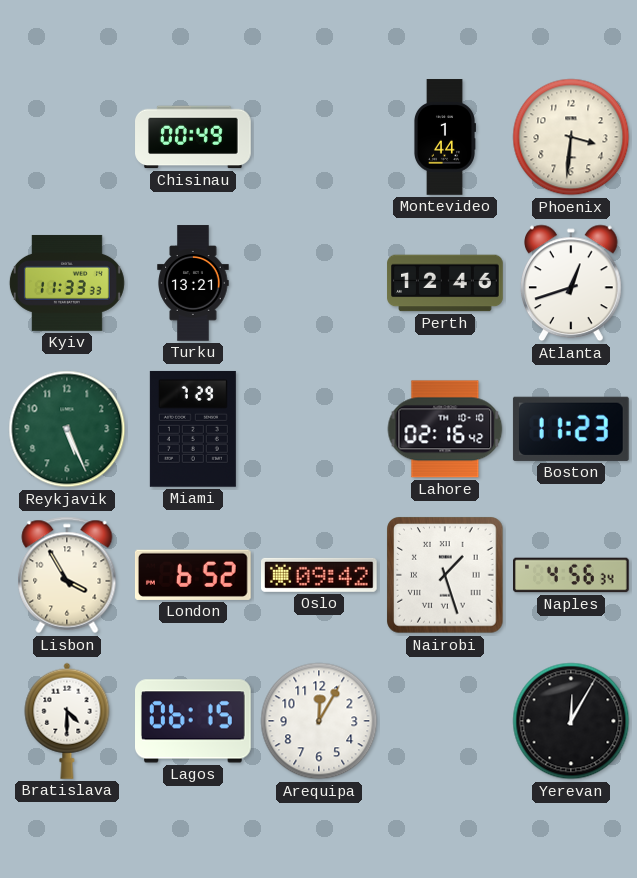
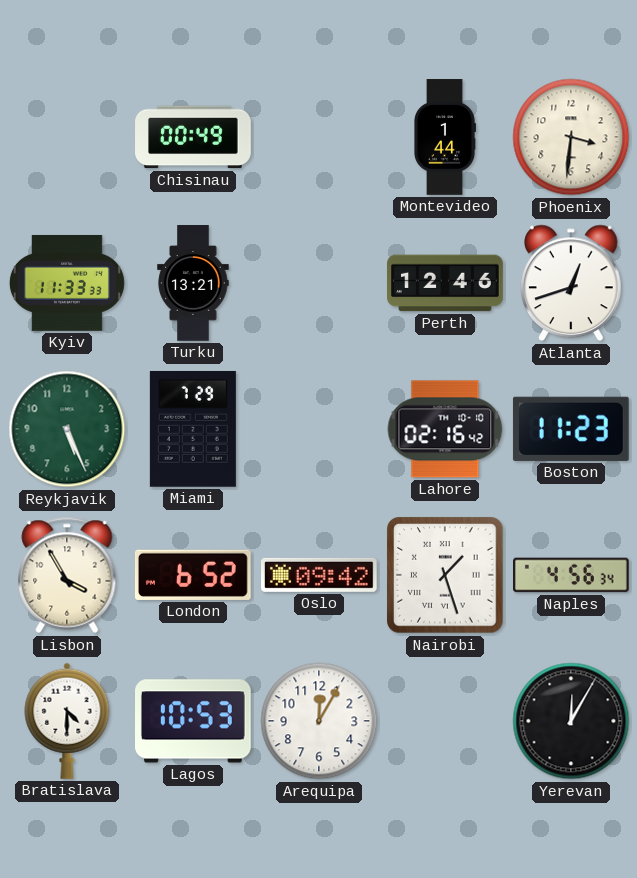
Lagos: 06:15 -> 10:53 (194, 721)
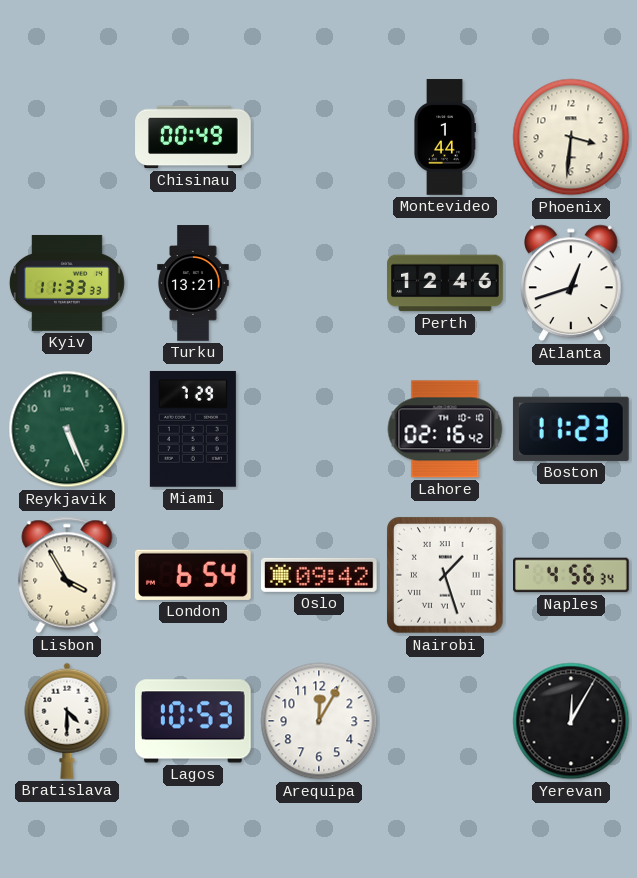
London: 6:52 -> 6:54 (193, 575)
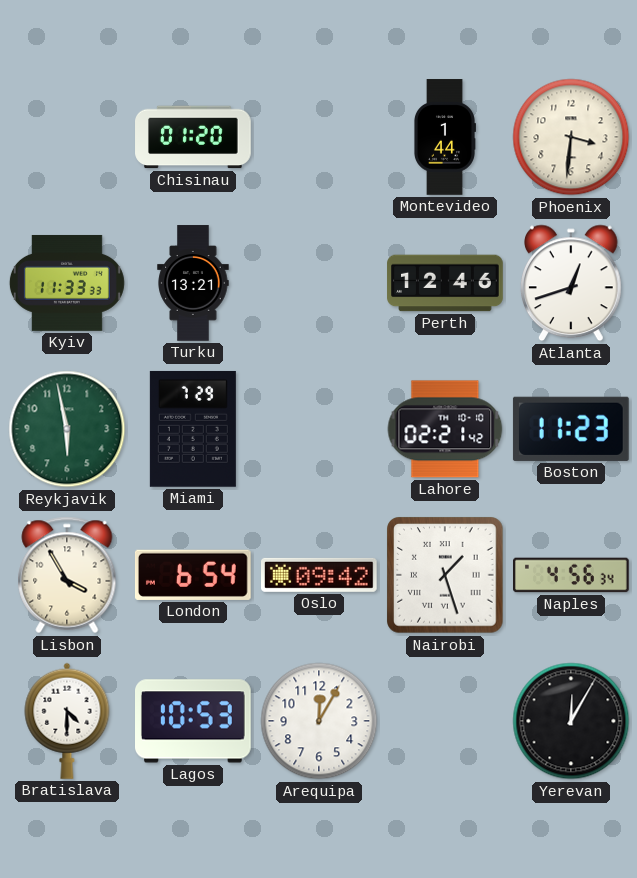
Chisinau: 00:49 -> 01:20 (193, 137)
Reykjavik: 5:26 -> 5:58 (67, 429)
Lahore: 02:16 -> 02:21 (445, 429)
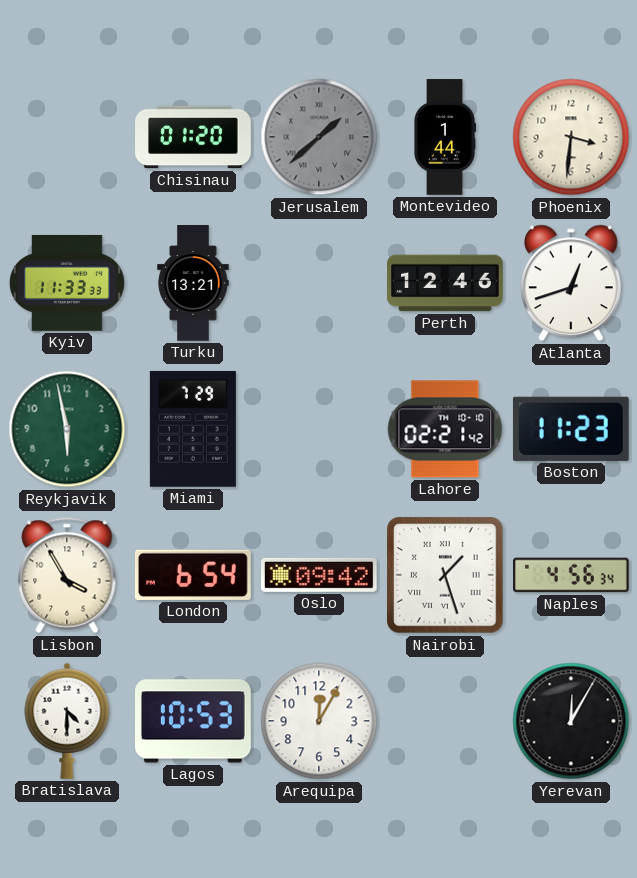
Jerusalem: none -> 1:38 (319, 137)
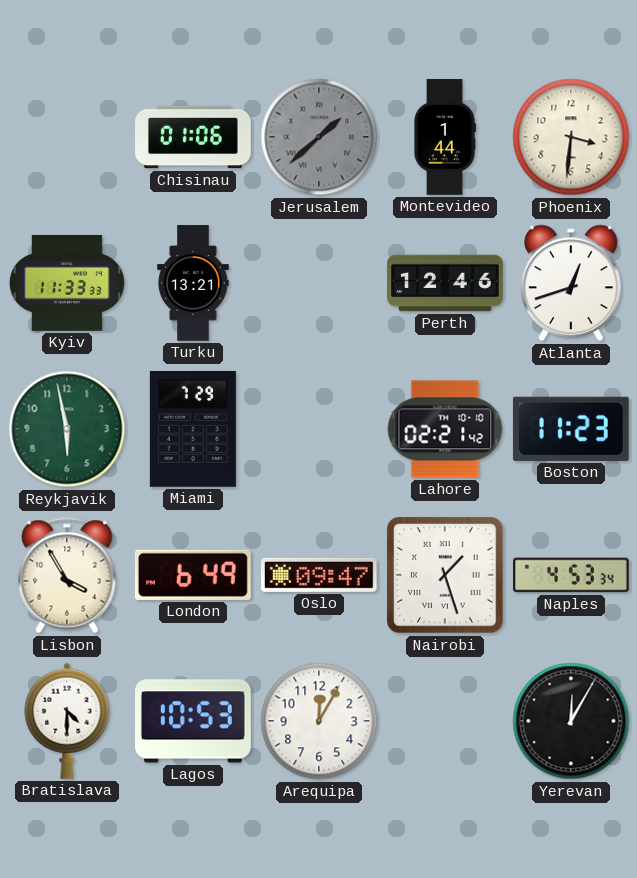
Chisinau: 01:20 -> 01:06 (193, 137)
London: 6:54 -> 6:49 (193, 575)
Oslo: 09:42 -> 09:47 (320, 575)
Naples: 4:56 -> 4:53 (572, 575)
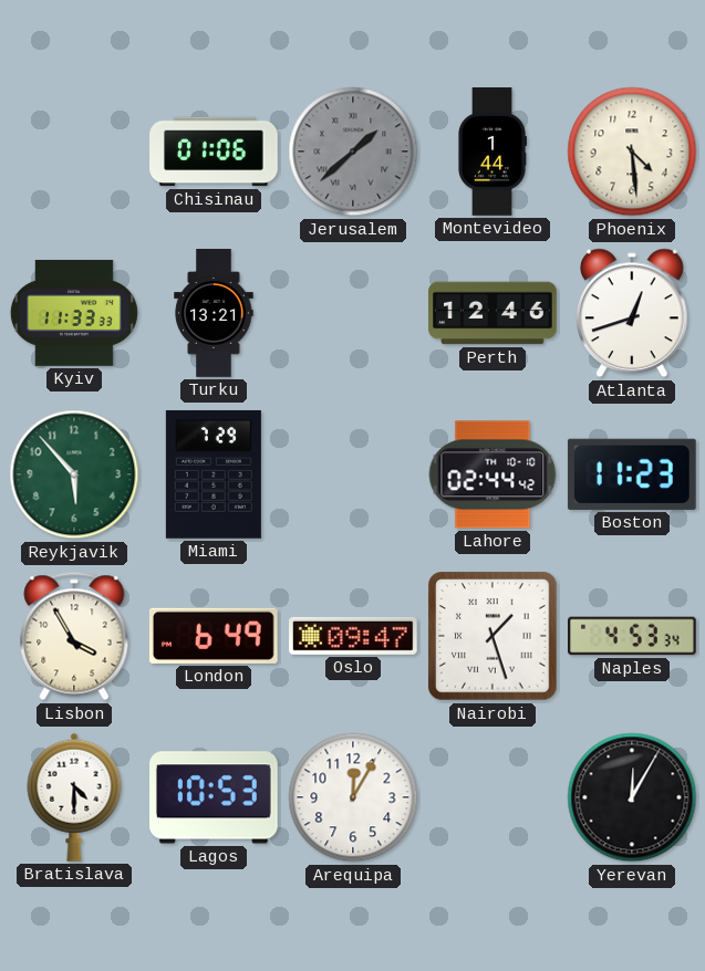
Phoenix: 3:31 -> 4:29 (632, 152)
Reykjavik: 5:58 -> 5:53 (74, 474)
Lahore: 02:21 -> 02:44 (493, 474)
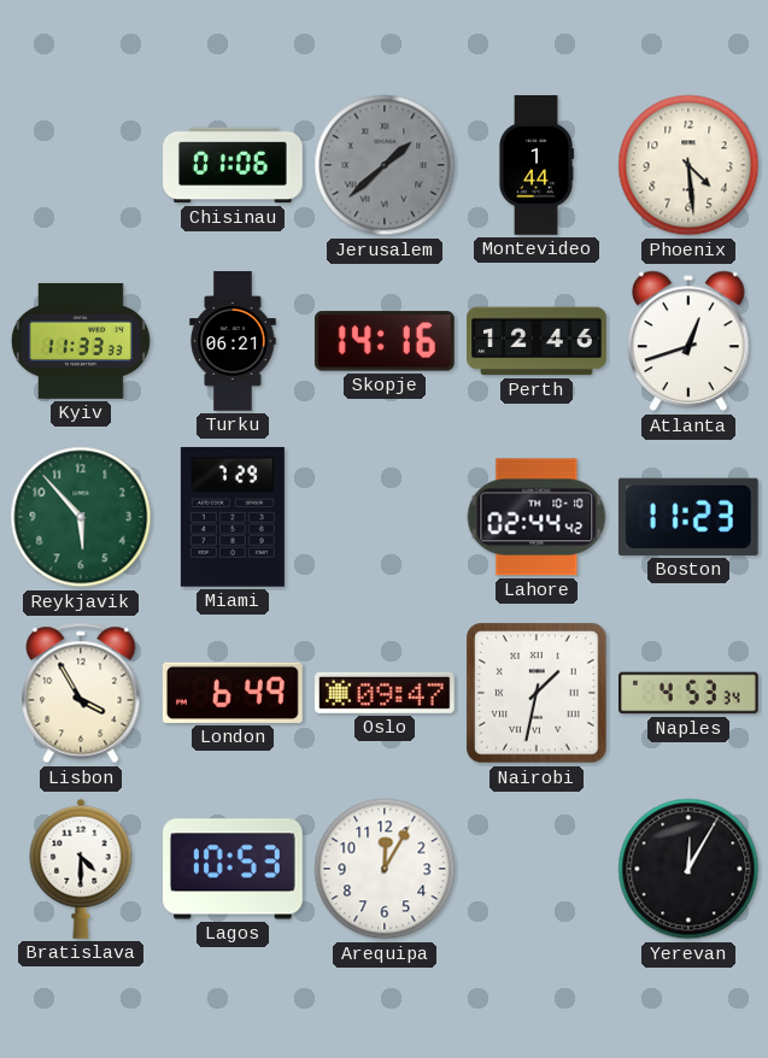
Turku: 13:21 -> 06:21 (233, 341)
Skopje: none -> 14:16 (385, 341)
Nairobi: 1:27 -> 1:32 (537, 693)
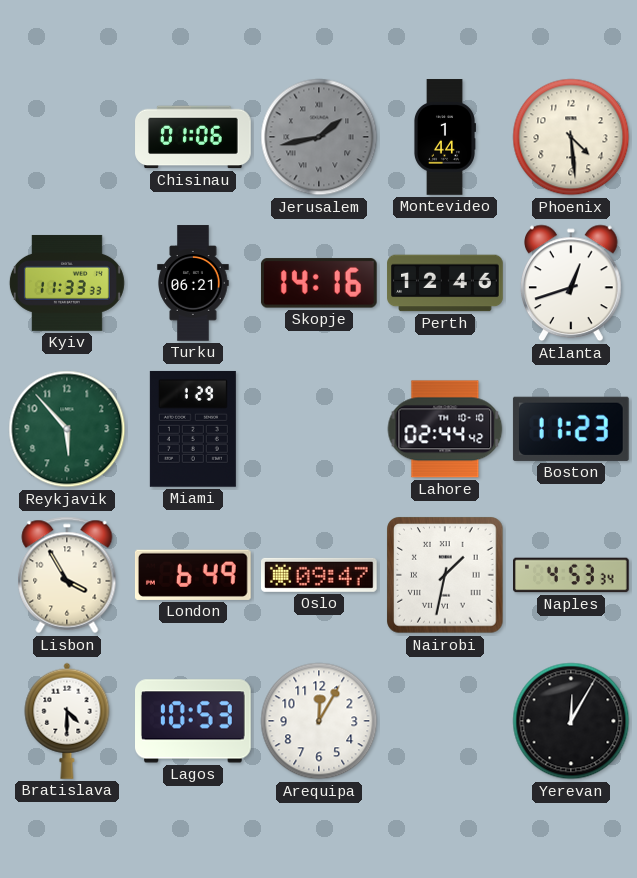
Jerusalem: 1:38 -> 1:43 (319, 137)
Miami: 7:29 -> 1:29 (193, 429)
